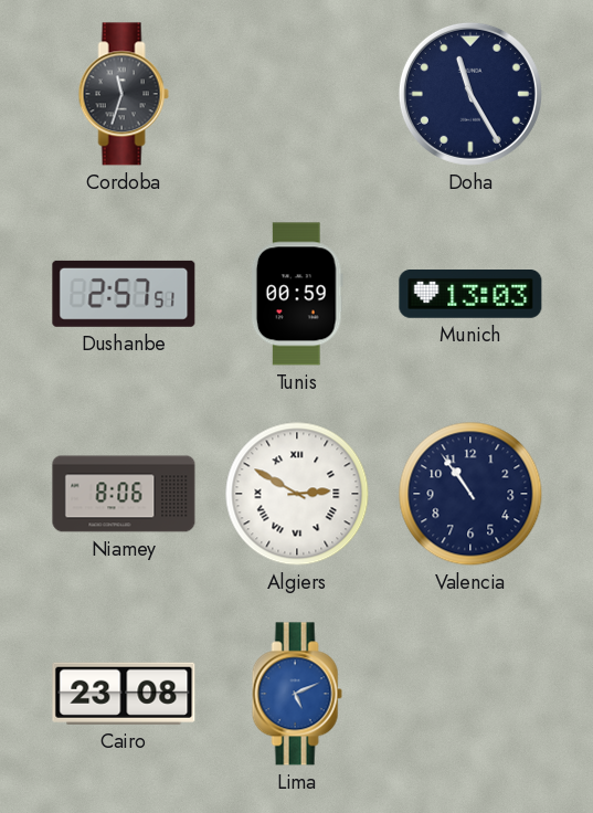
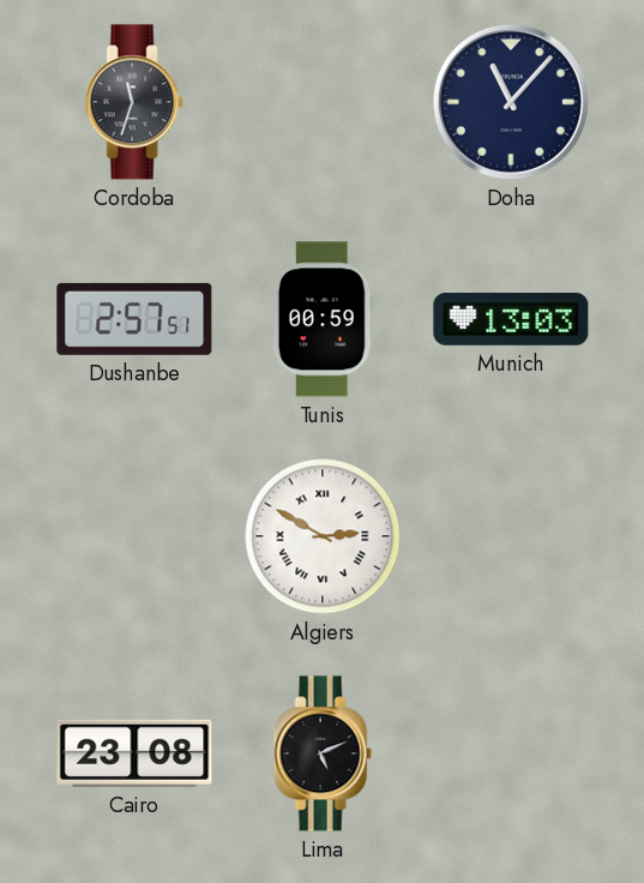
Doha: 11:25 -> 11:07 (511, 102)
Niamey: 8:06 -> none (124, 494)
Valencia: 10:54 -> none (470, 494)
Lima dial: blue -> black (323, 753)
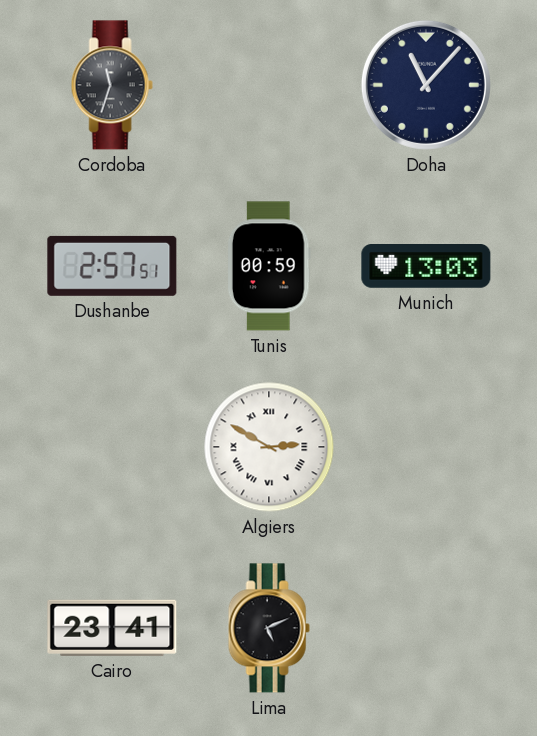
Cairo: 23:08 -> 23:41 (112, 628)
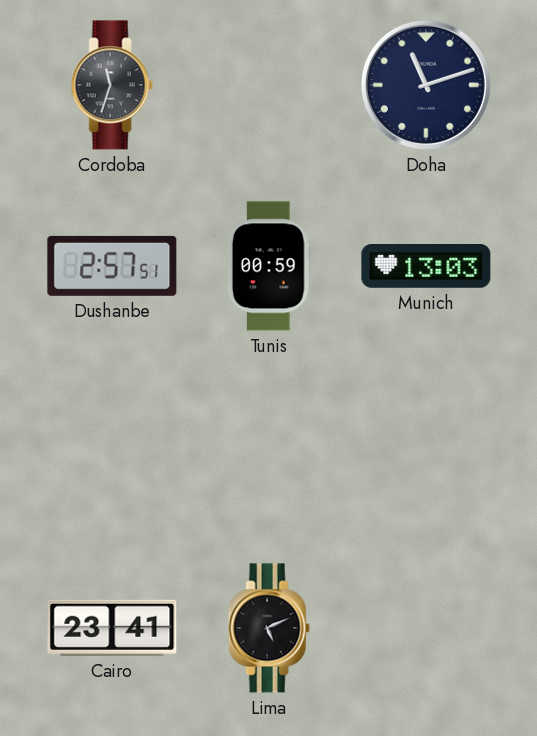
Doha: 11:07 -> 11:12 (426, 85)
Algiers: 2:50 -> none (269, 447)
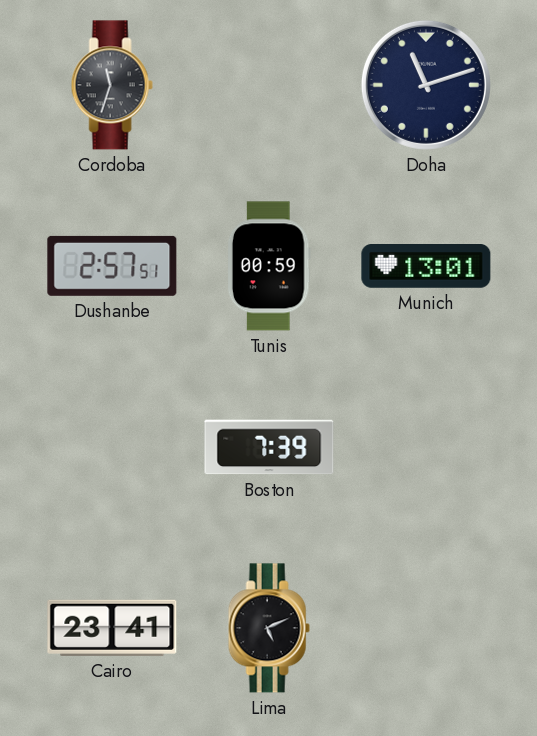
Munich: 13:03 -> 13:01 (426, 267)
Boston: none -> 7:39 (269, 447)
